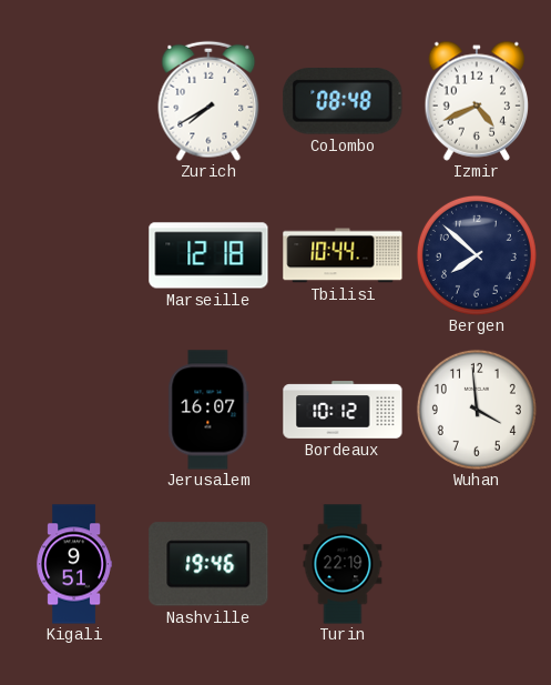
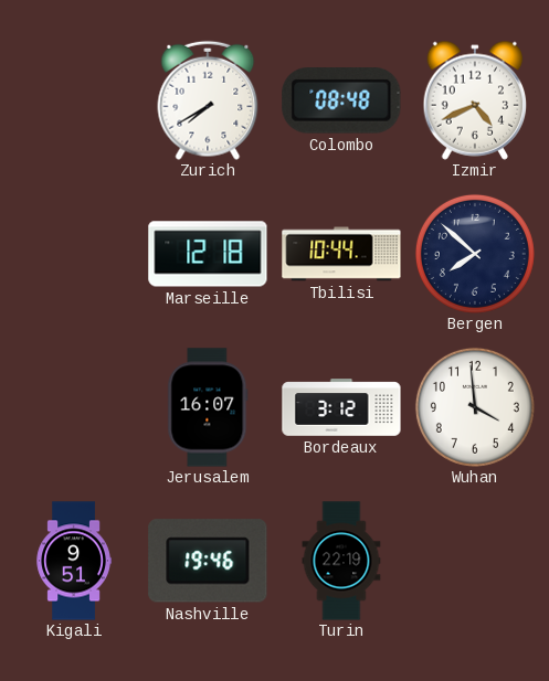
Bordeaux: 10:12 -> 3:12 (341, 407)
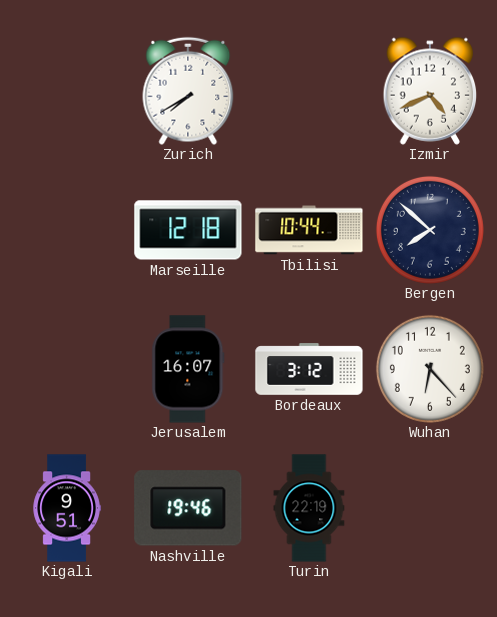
Colombo: 08:48 -> none (341, 100)
Wuhan: 3:59 -> 6:23 (430, 369)
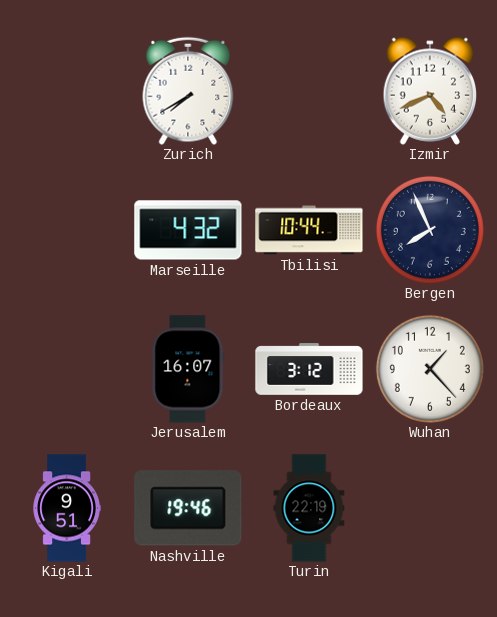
Marseille: 12:18 -> 4:32 (188, 230)
Bergen: 7:52 -> 7:56 (430, 230)
Wuhan: 6:23 -> 1:23 (430, 369)
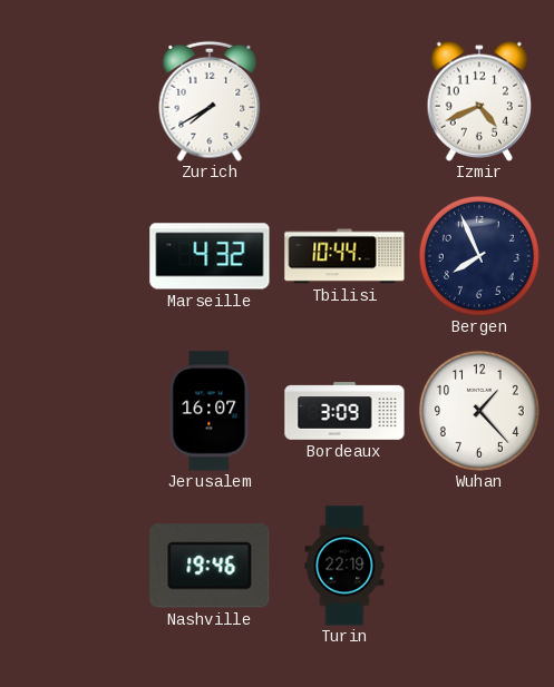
Bordeaux: 3:12 -> 3:09 (344, 411)
Kigali: 9:51 -> none (67, 508)
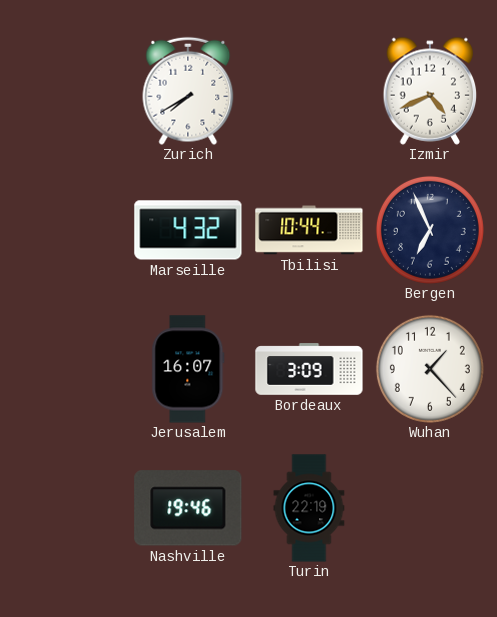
Bergen: 7:56 -> 6:56 (430, 230)
